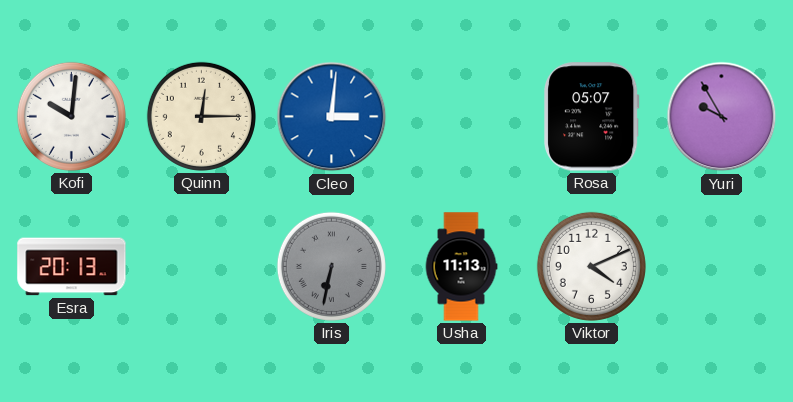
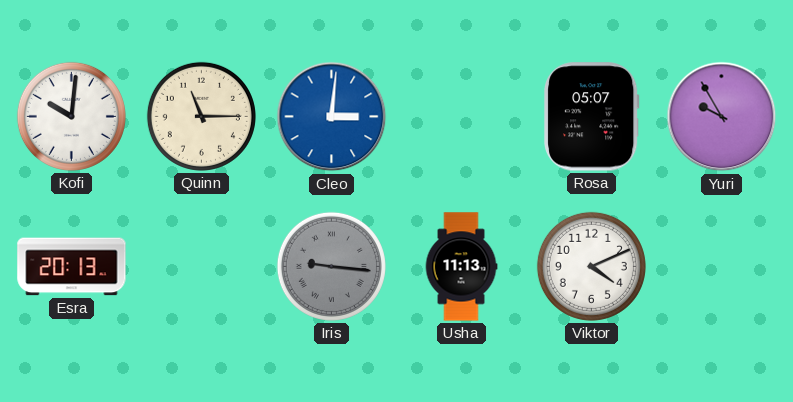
Quinn: 12:15 -> 11:15 (201, 116)
Iris: 6:32 -> 9:16 (331, 266)
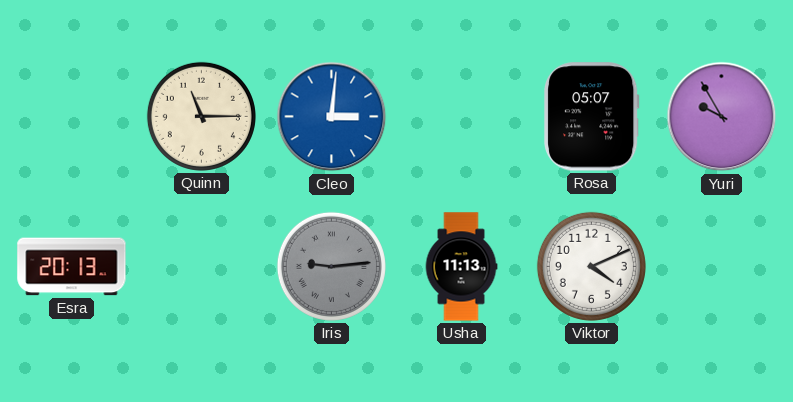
Kofi: 10:01 -> none (71, 116)
Iris: 9:16 -> 9:14 (331, 266)
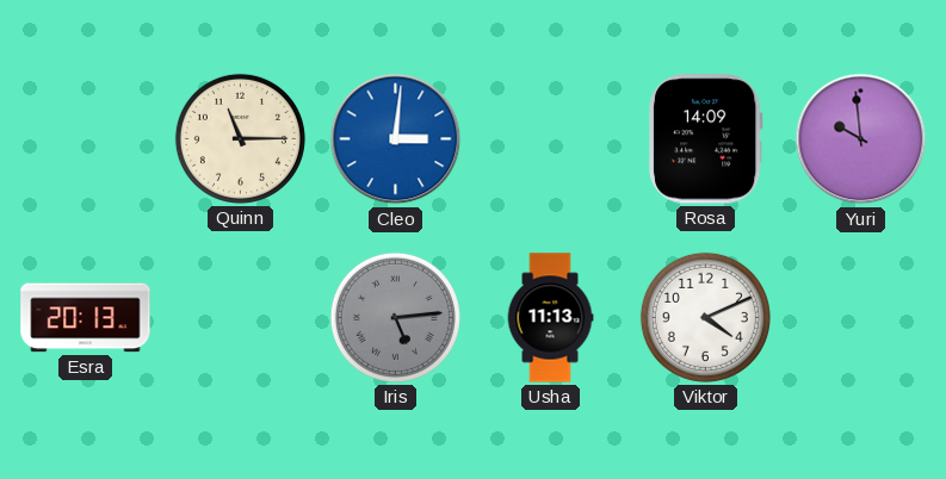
Rosa: 05:07 -> 14:09 (706, 139)
Yuri: 9:55 -> 9:59 (861, 139)
Iris: 9:14 -> 5:14 (395, 317)
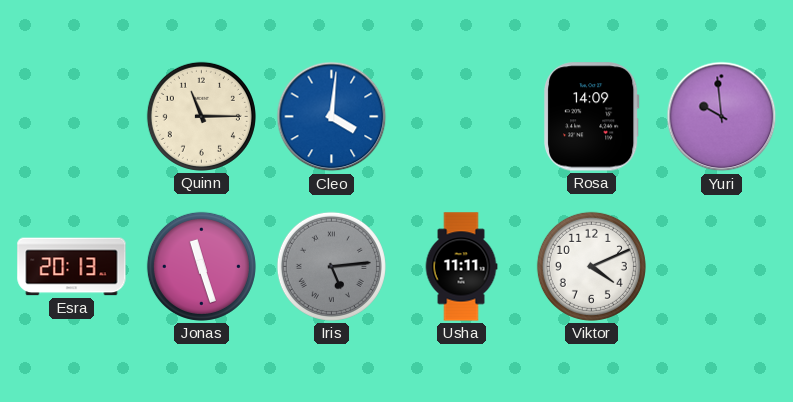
Cleo: 3:01 -> 4:01 (332, 117)
Jonas: none -> 11:27 (201, 266)
Usha: 11:13 -> 11:11 (461, 267)
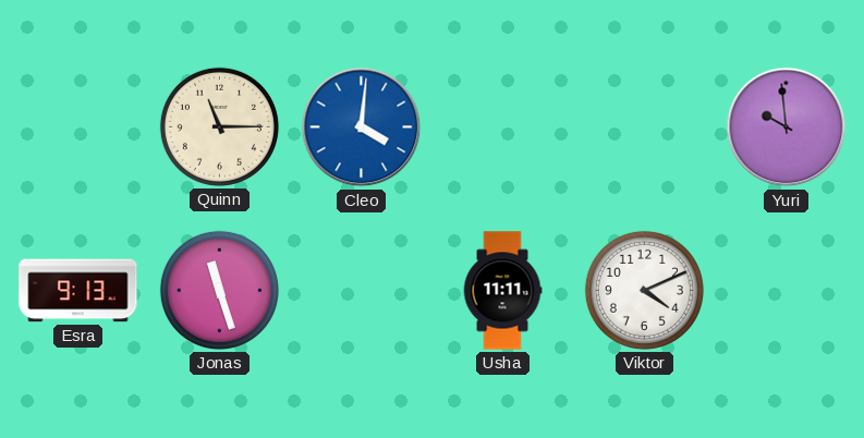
Rosa: 14:09 -> none (592, 117)
Esra: 20:13 -> 9:13 (78, 291)
Iris: 5:14 -> none (331, 266)
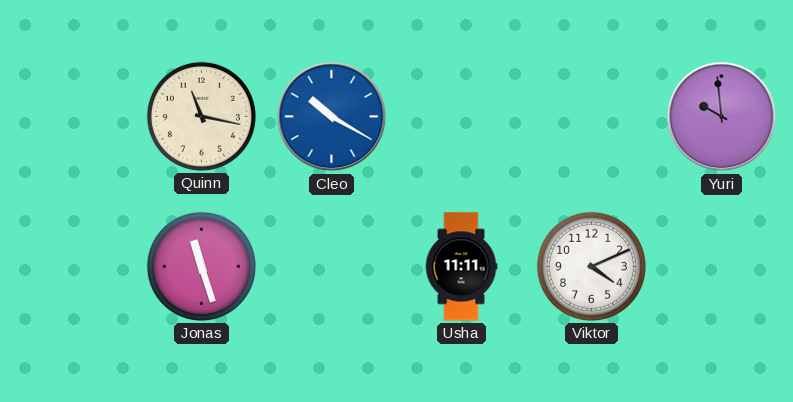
Quinn: 11:15 -> 11:17 (201, 116)
Cleo: 4:01 -> 10:20 (332, 117)
Esra: 9:13 -> none (78, 291)
